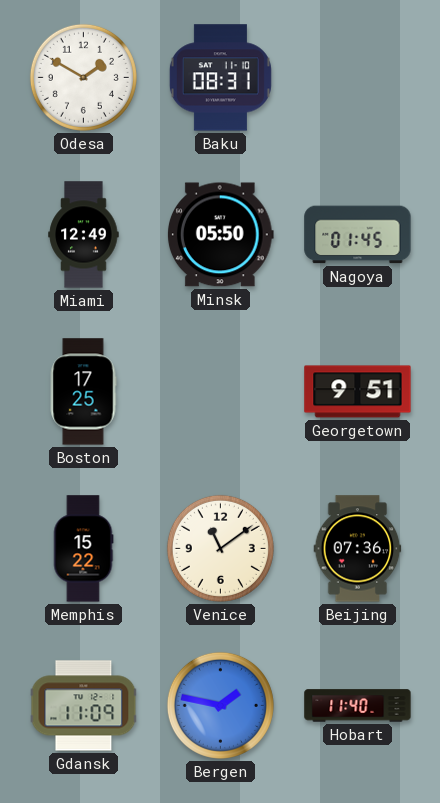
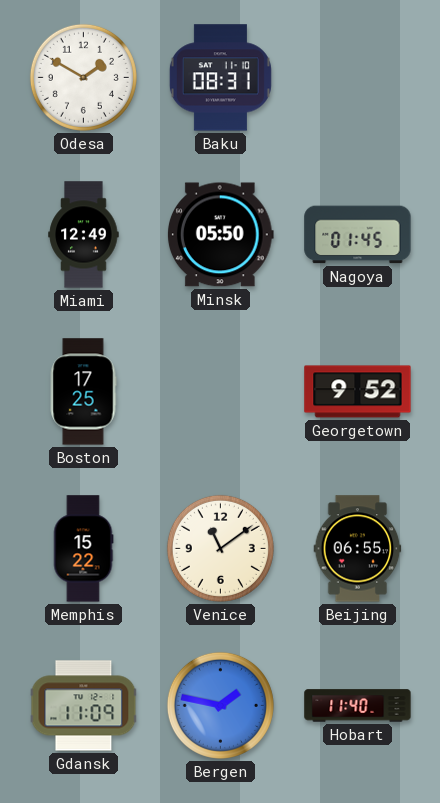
Georgetown: 9:51 -> 9:52 (358, 392)
Beijing: 07:36 -> 06:55 (358, 549)
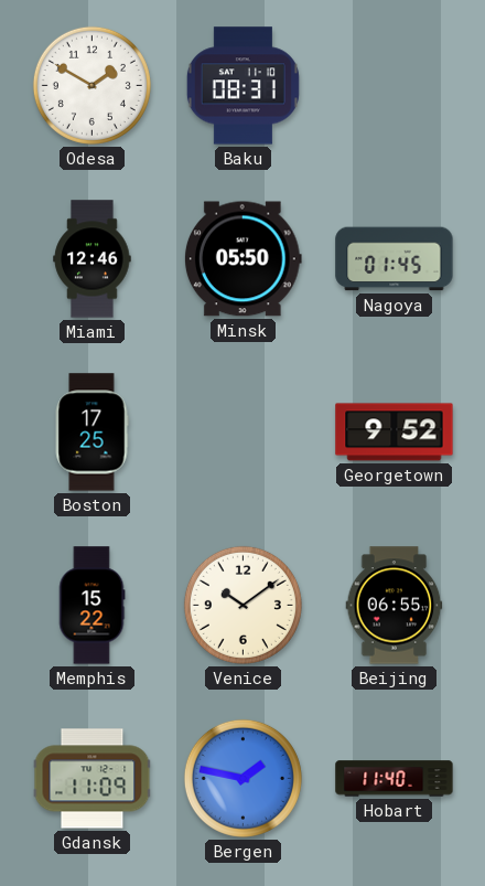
Miami: 12:49 -> 12:46 (93, 259)
Venice: 11:09 -> 10:09 (242, 605)
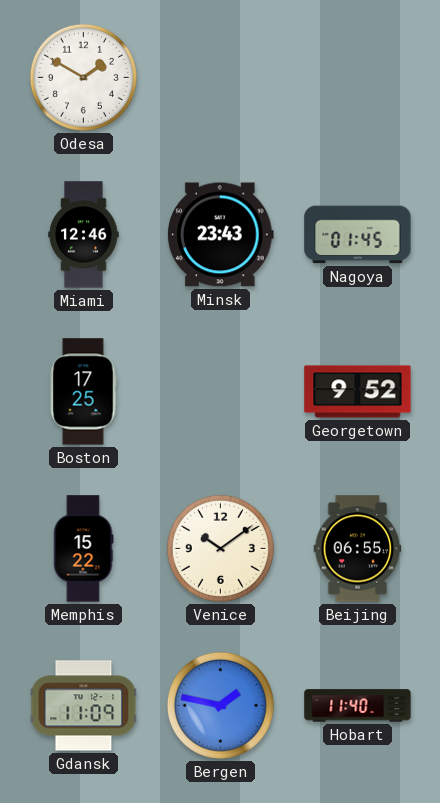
Baku: 08:31 -> none (242, 86)
Minsk: 05:50 -> 23:43 (220, 235)
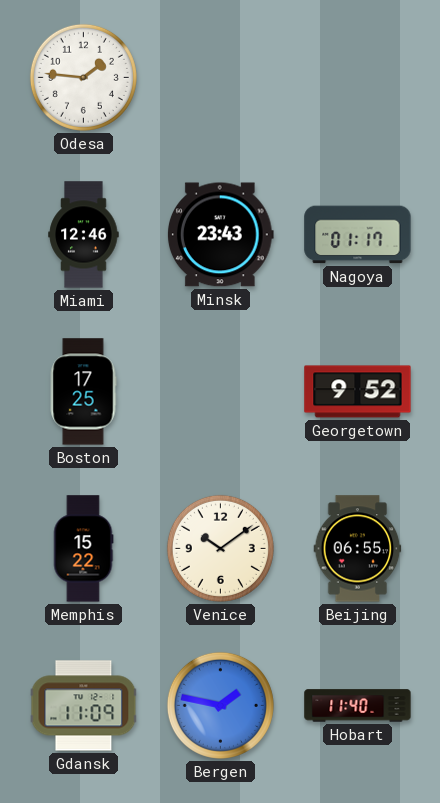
Odesa: 1:50 -> 1:46 (83, 77)
Nagoya: 01:45 -> 01:17 (358, 235)
